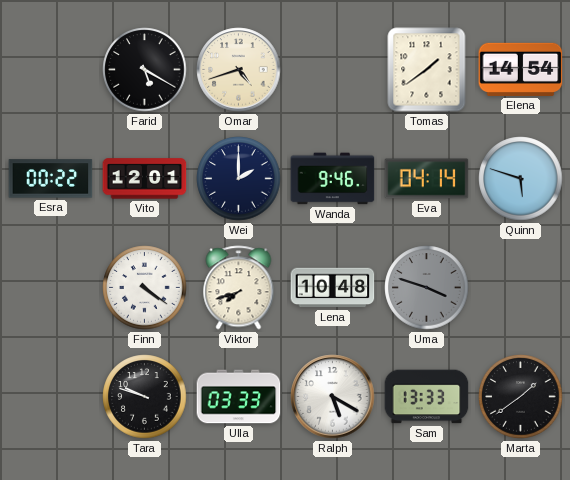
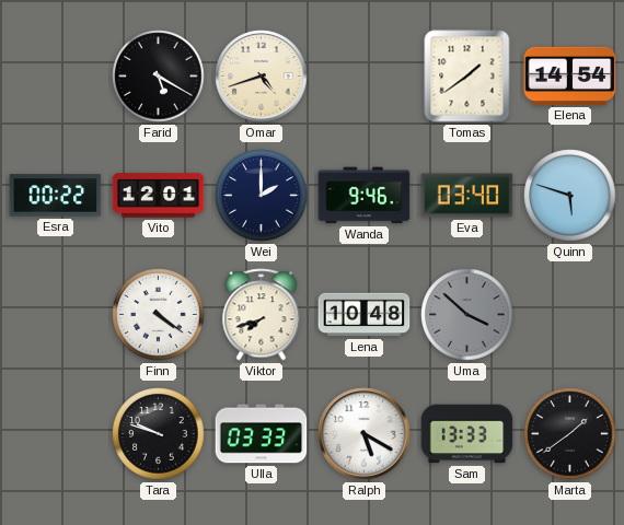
Eva: 04:14 -> 03:40 (467, 196)
Uma: 3:48 -> 3:52 (467, 315)
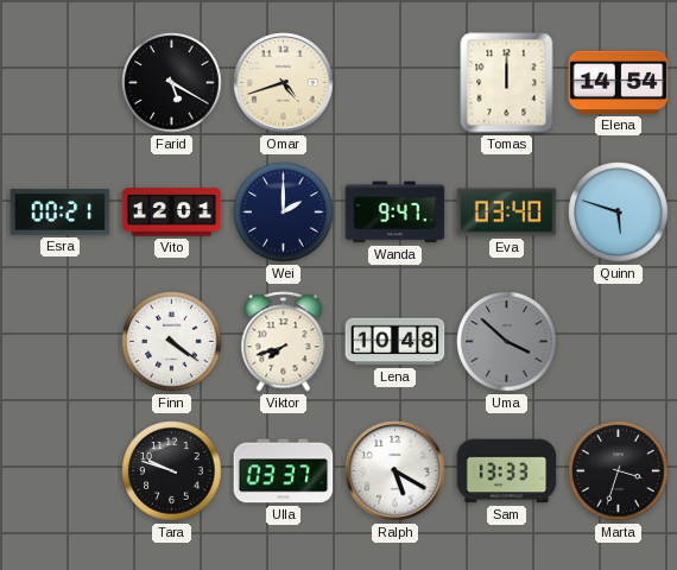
Tomas: 1:39 -> 12:00 (507, 83)
Esra: 00:22 -> 00:21 (61, 213)
Wanda: 9:46 -> 9:47 (396, 213)
Ulla: 03:33 -> 03:37 (284, 471)
Marta: 1:39 -> 3:33 (619, 471)
